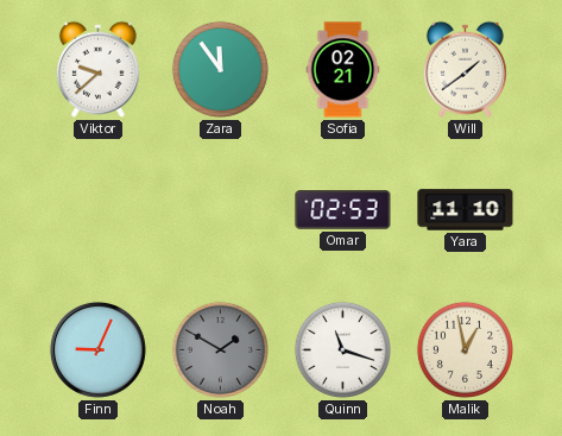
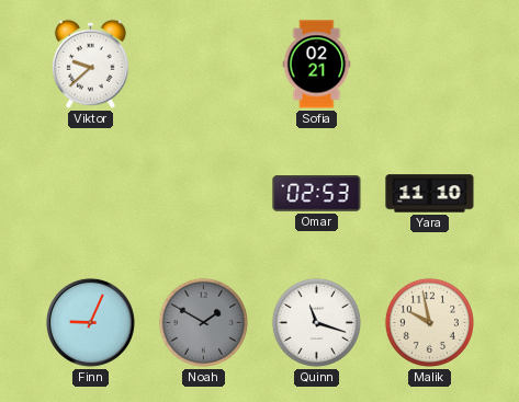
Zara: 11:54 -> none (220, 69)
Will: 1:39 -> none (465, 69)
Malik: 12:58 -> 9:58 (429, 322)
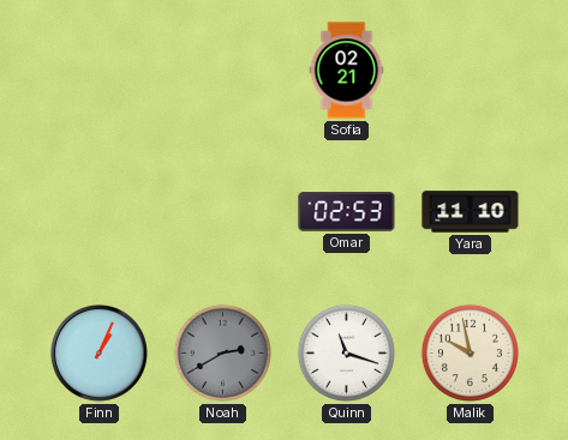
Viktor: 9:38 -> none (90, 64)
Finn: 9:04 -> 1:04 (98, 352)
Noah: 1:50 -> 2:40 (222, 352)
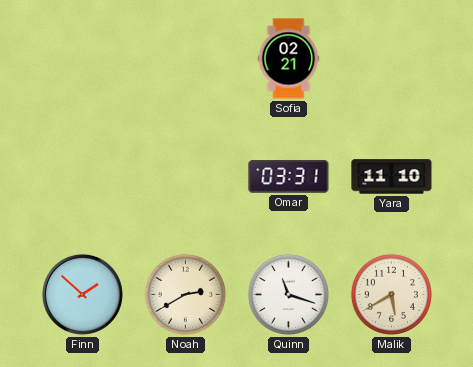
Omar: 02:53 -> 03:31 (289, 177)
Finn: 1:04 -> 1:52 (82, 294)
Noah dial: grey -> cream (185, 294)
Malik: 9:58 -> 5:40 (391, 294)
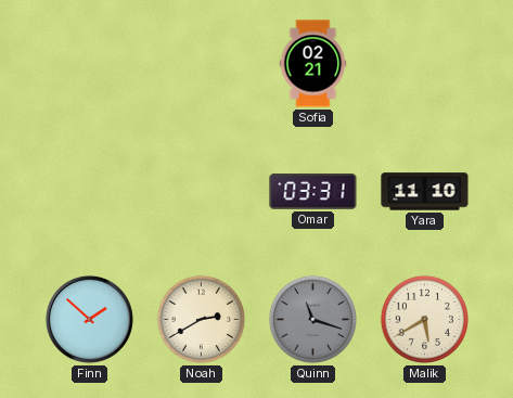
Quinn dial: white -> grey (312, 319)
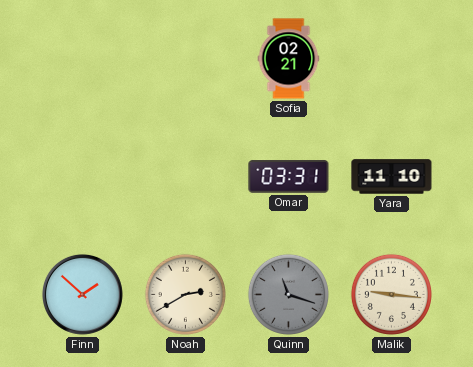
Malik: 5:40 -> 9:16 (391, 294)
